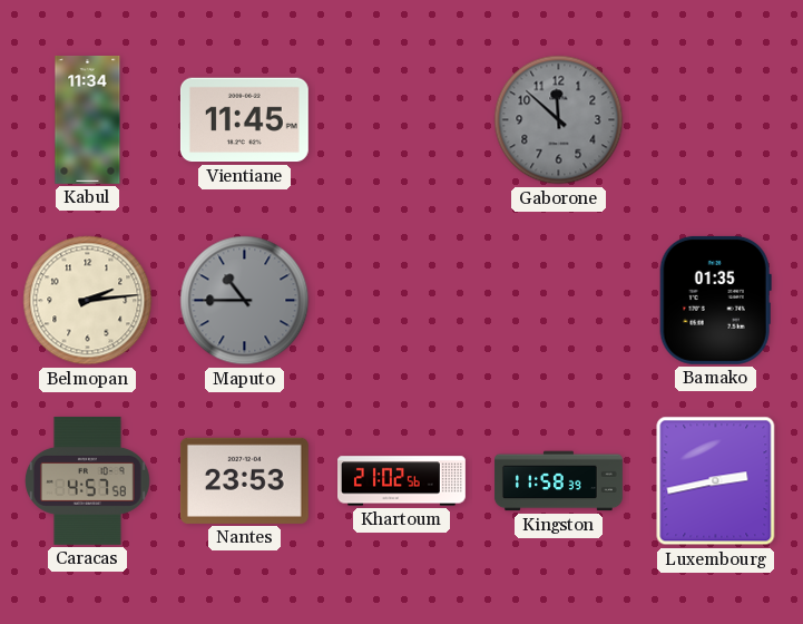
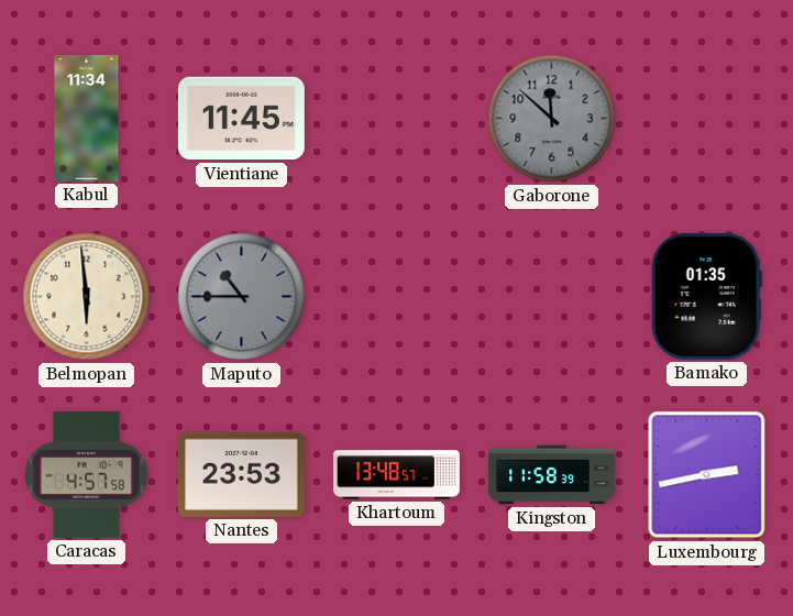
Belmopan: 2:14 -> 5:59 (87, 297)
Khartoum: 21:02 -> 13:48 (397, 475)
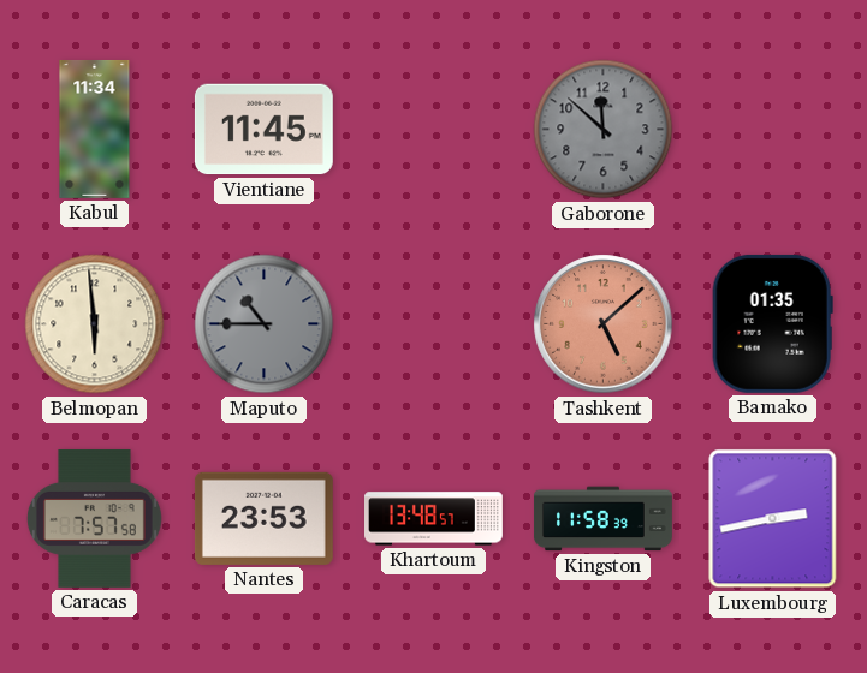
Tashkent: none -> 5:08 (604, 324)
Caracas: 4:57 -> 7:57 (94, 518)
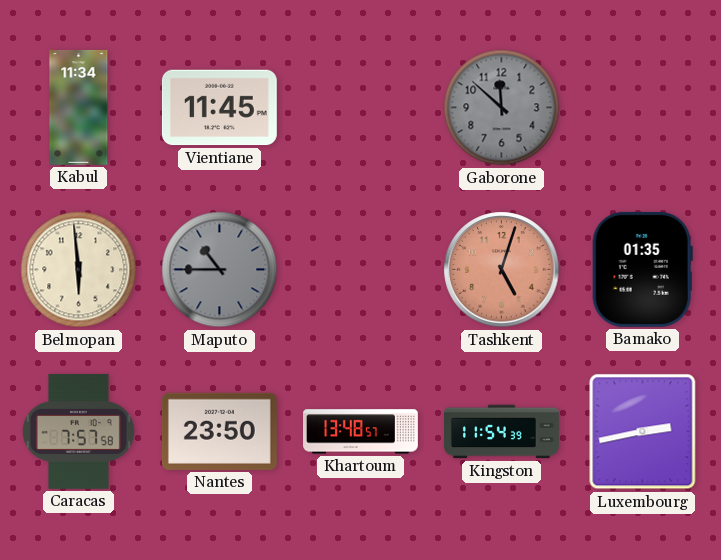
Tashkent: 5:08 -> 5:03 (502, 270)
Nantes: 23:53 -> 23:50 (219, 431)
Kingston: 11:58 -> 11:54 (502, 432)
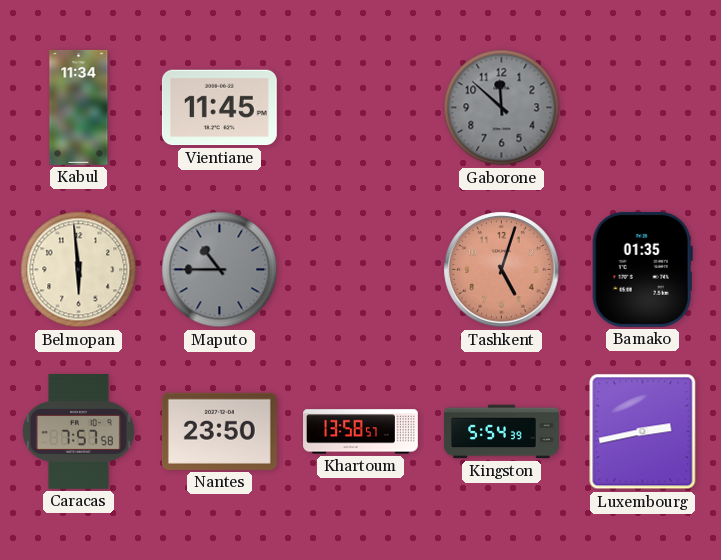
Khartoum: 13:48 -> 13:58 (361, 432)
Kingston: 11:54 -> 5:54 (502, 432)
